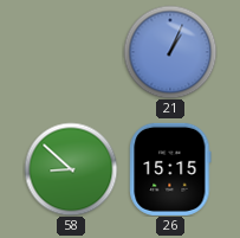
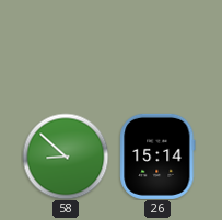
21: 1:04 -> none (170, 52)
26: 15:15 -> 15:14 (157, 157)
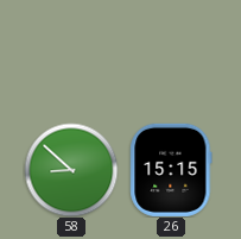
26: 15:14 -> 15:15 (171, 170)
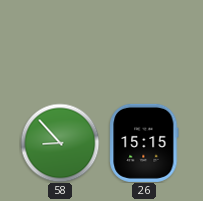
58: 8:52 -> 8:53 (60, 143)
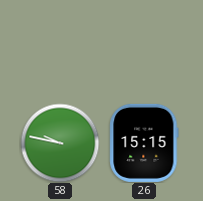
58: 8:53 -> 9:47 (60, 143)
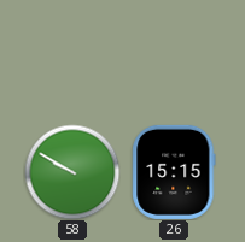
58: 9:47 -> 9:50 (72, 172)
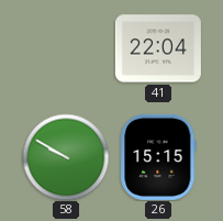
41: none -> 22:04 (158, 48)
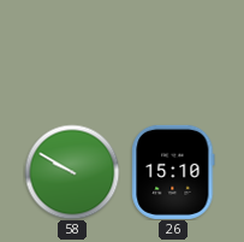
41: 22:04 -> none (158, 48)
26: 15:15 -> 15:10 (173, 172)
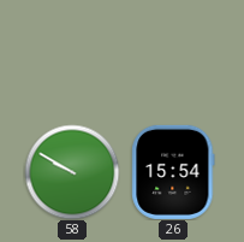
26: 15:10 -> 15:54 (173, 172)
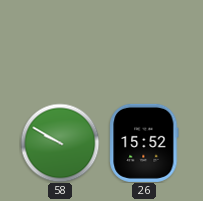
26: 15:54 -> 15:52 (144, 143)
